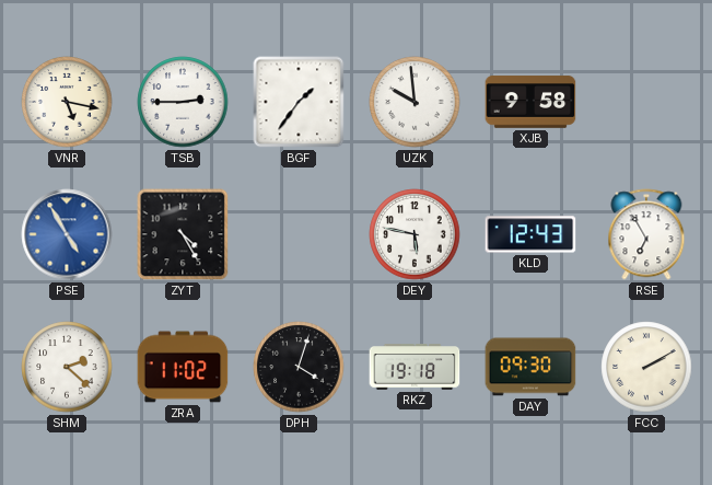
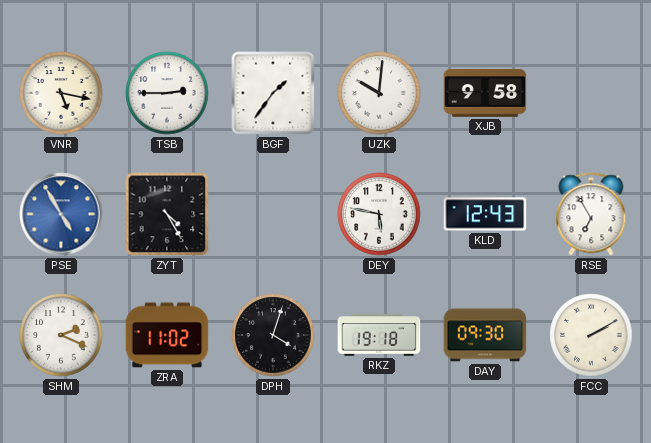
UZK: 9:59 -> 10:01 (379, 93)
SHM: 2:22 -> 2:19 (61, 335)
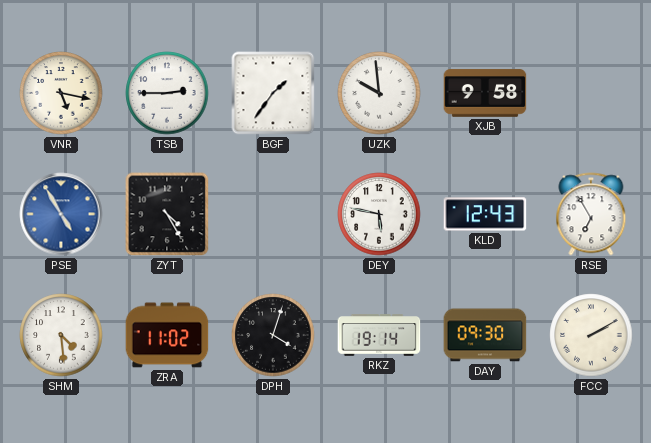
UZK: 10:01 -> 9:59 (379, 93)
SHM: 2:19 -> 4:29 (61, 335)
RKZ: 19:18 -> 19:14 (379, 335)
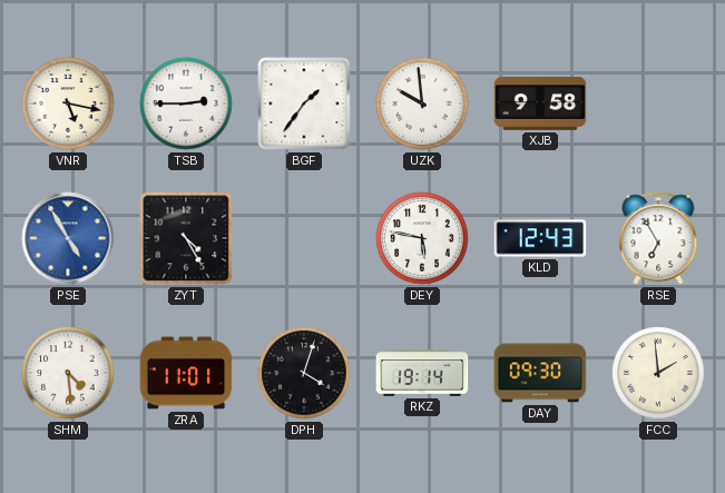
ZRA: 11:02 -> 11:01 (186, 373)
FCC: 2:10 -> 1:59 (658, 373)
